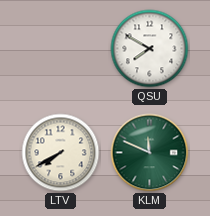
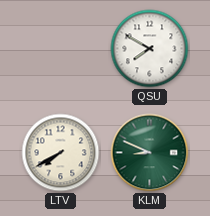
KLM: 11:49 -> 8:49 (150, 153)
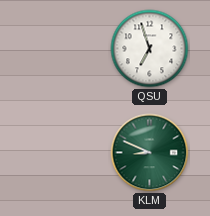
QSU: 7:50 -> 6:57 (150, 49)
LTV: 7:40 -> none (61, 153)
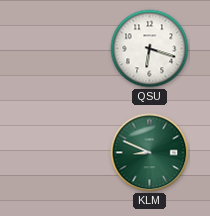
QSU: 6:57 -> 6:18 (150, 49)
